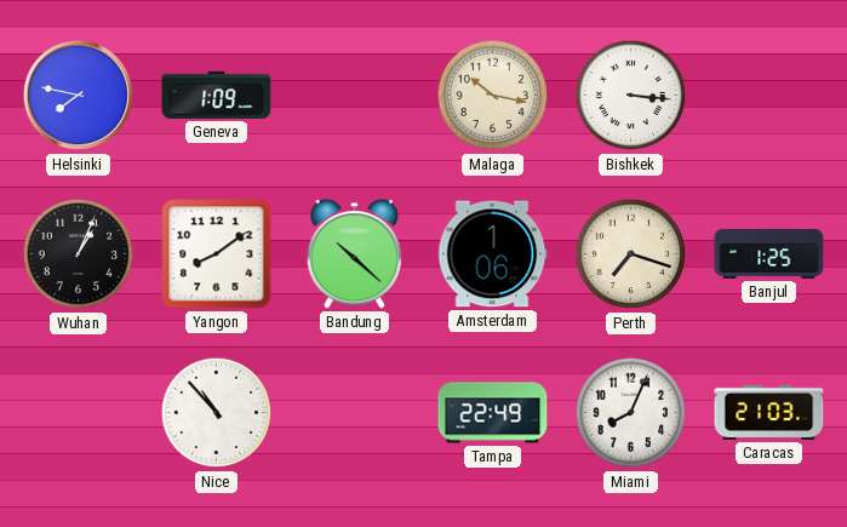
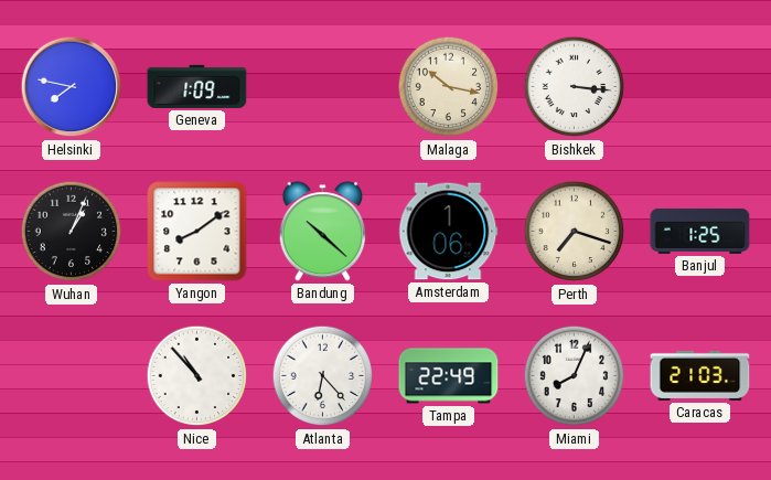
Atlanta: none -> 6:23 (323, 376)
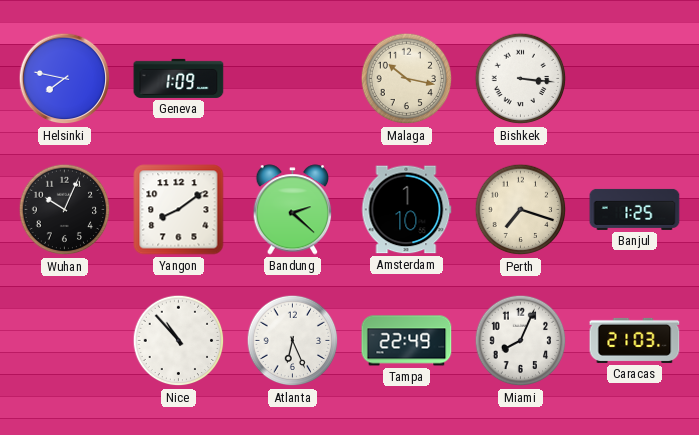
Wuhan: 1:04 -> 10:04 (65, 210)
Bandung: 10:22 -> 2:22 (293, 210)
Amsterdam: 1:06 -> 1:10 (407, 210)
Atlanta: 6:23 -> 6:26 (293, 341)
